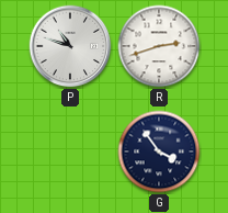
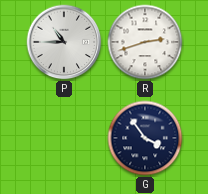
P: 10:48 -> 10:45 (64, 42)
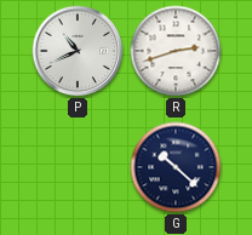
P: 10:45 -> 10:41 (78, 51)
G: 3:54 -> 10:22 (176, 167)
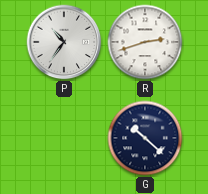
P: 10:41 -> 10:36 (64, 42)
